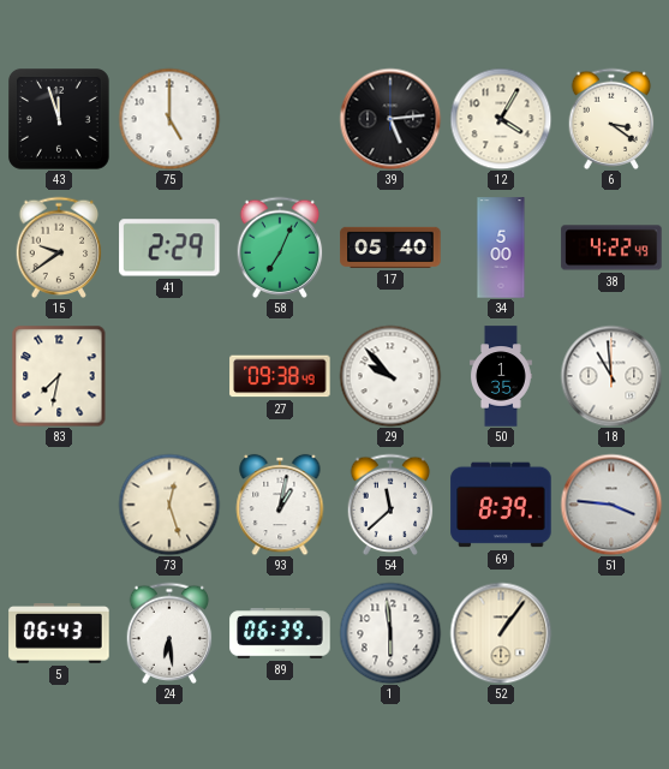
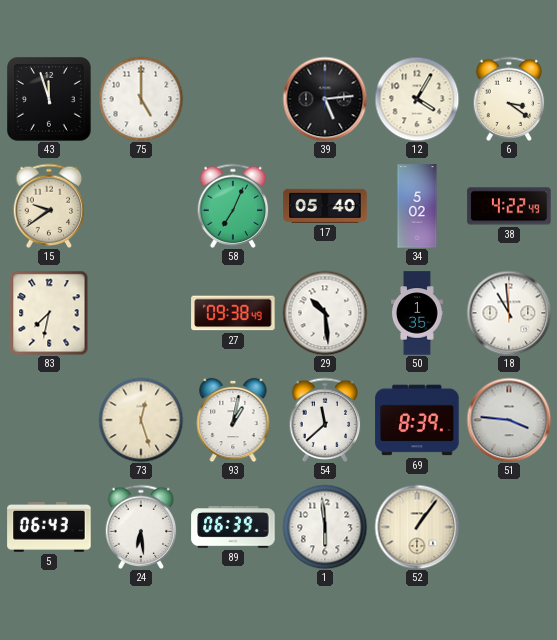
41: 2:29 -> none (169, 248)
34: 5:00 -> 5:02 (417, 206)
29: 9:53 -> 10:29 (325, 313)
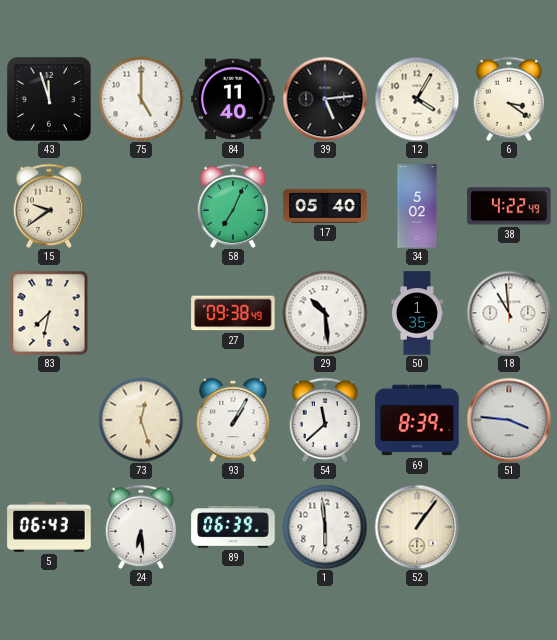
84: none -> 11:40 (233, 99)
93: 1:02 -> 1:05 (233, 420)
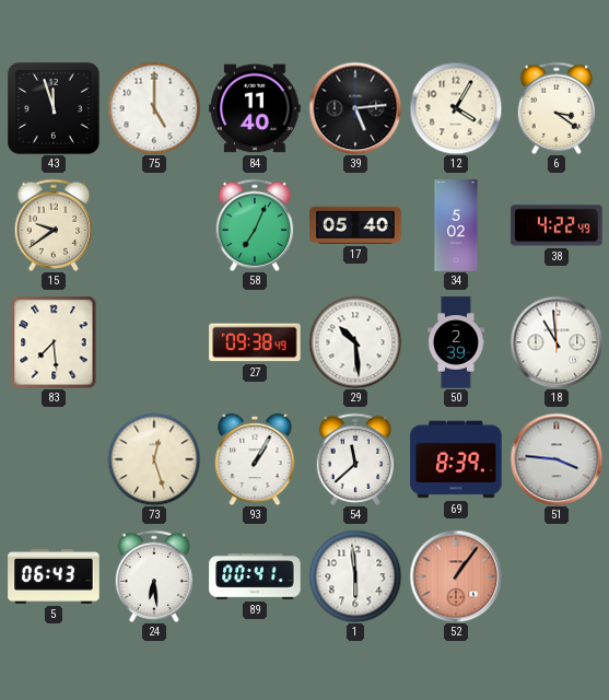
83: 7:32 -> 7:29 (54, 342)
50: 1:35 -> 2:39 (457, 342)
89: 06:39 -> 00:41 (255, 576)
52 dial: cream -> salmon (456, 576)
